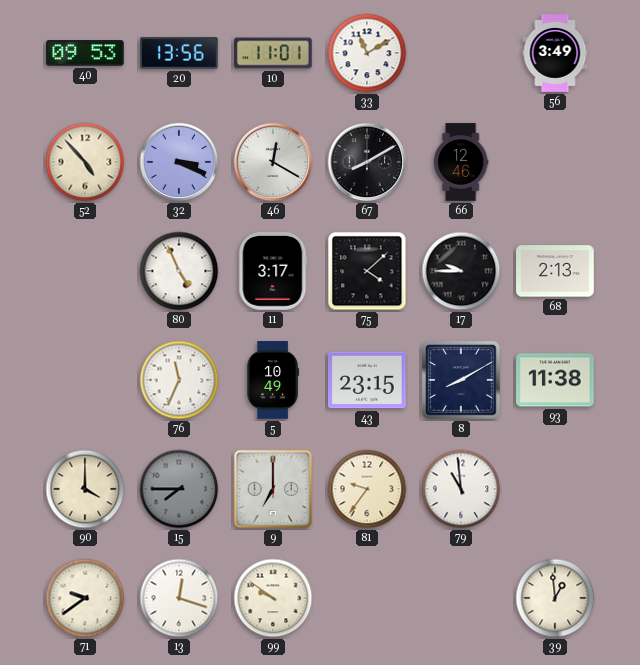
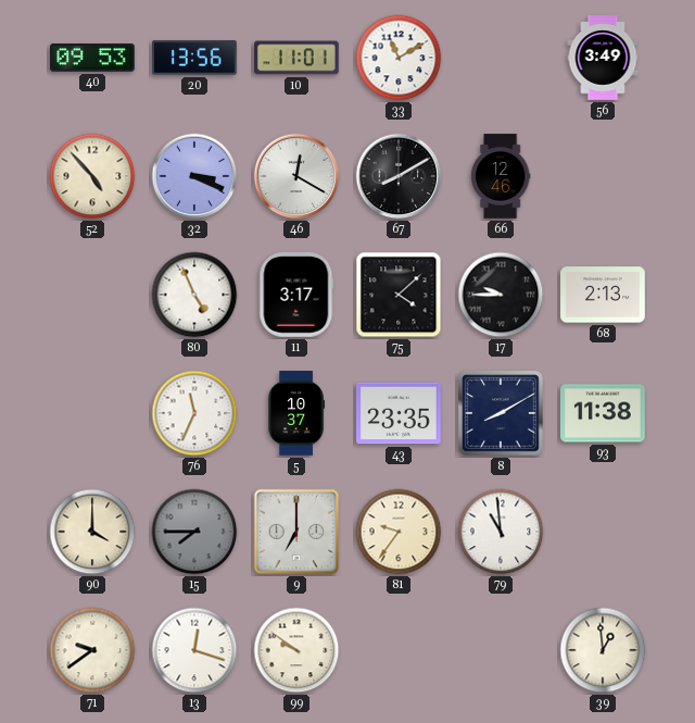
5: 10:49 -> 10:37 (295, 413)
43: 23:15 -> 23:35 (399, 413)
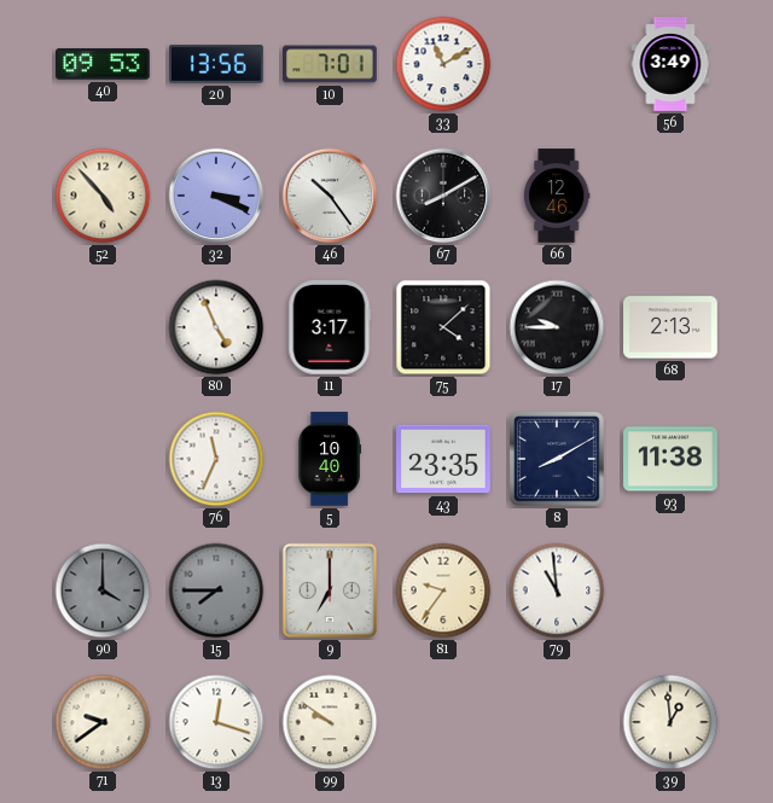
10: 11:01 -> 7:01 (331, 64)
46: 12:20 -> 10:24 (330, 196)
5: 10:37 -> 10:40 (329, 459)
90 dial: cream -> grey (103, 590)
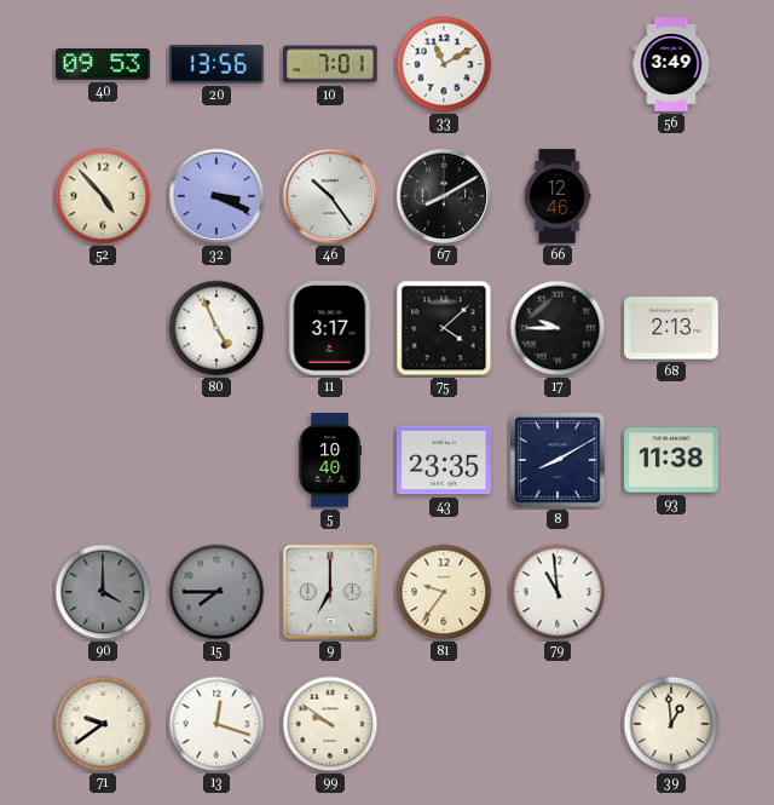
76: 11:34 -> none (216, 459)
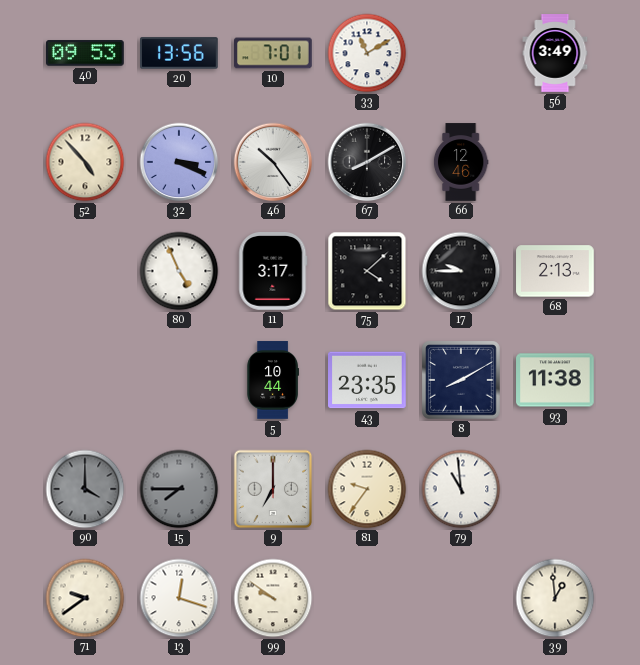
5: 10:40 -> 10:44 (272, 380)
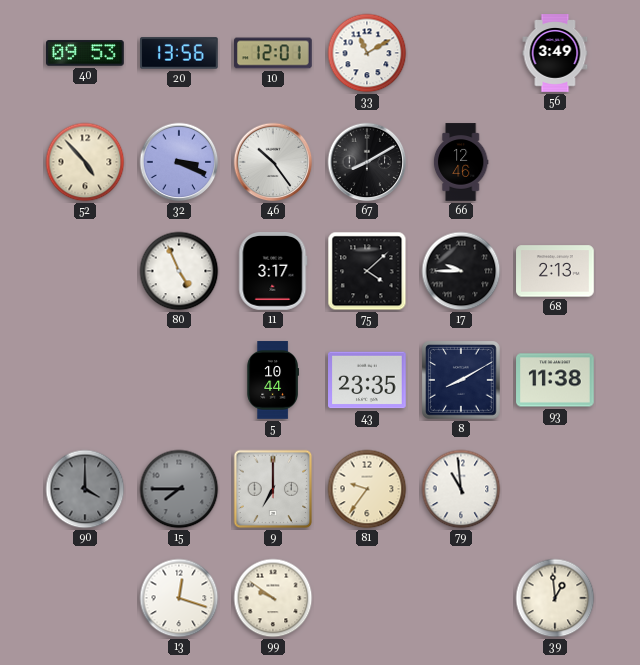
10: 7:01 -> 12:01 (274, 53)
71: 9:39 -> none (85, 598)
